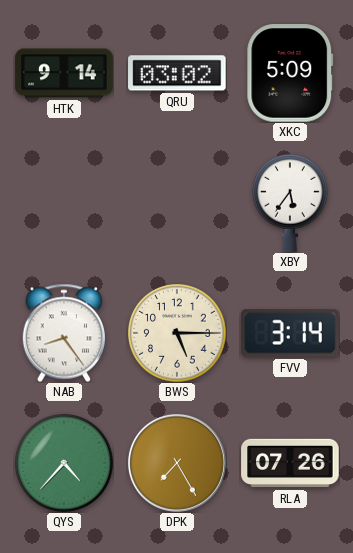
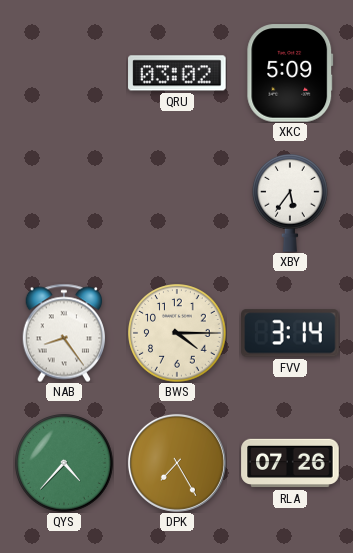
HTK: 9:14 -> none (64, 73)
BWS: 5:15 -> 4:15 (177, 333)
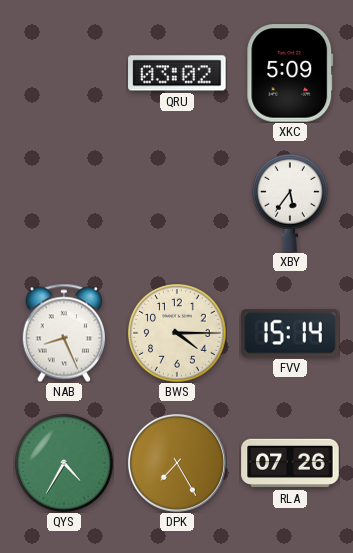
NAB: 8:24 -> 8:26 (63, 333)
FVV: 3:14 -> 15:14 (290, 333)
QYS: 4:37 -> 4:35 (64, 463)
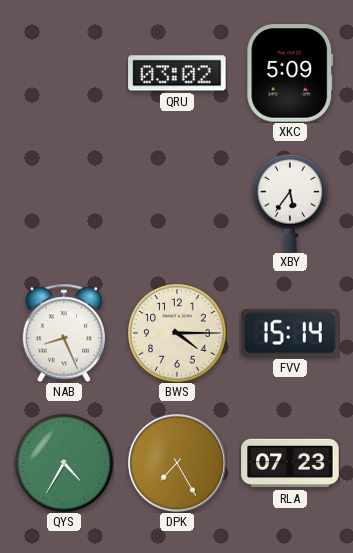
RLA: 07:26 -> 07:23 (290, 463)
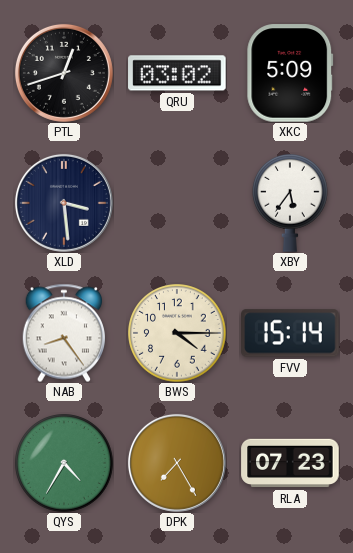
PTL: none -> 12:42 (64, 73)
XLD: none -> 3:29 (64, 203)
NAB: 8:26 -> 8:24 (63, 333)
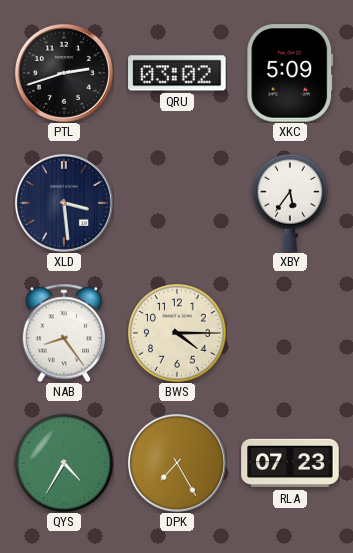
PTL: 12:42 -> 2:42 (64, 73)
FVV: 15:14 -> none (290, 333)
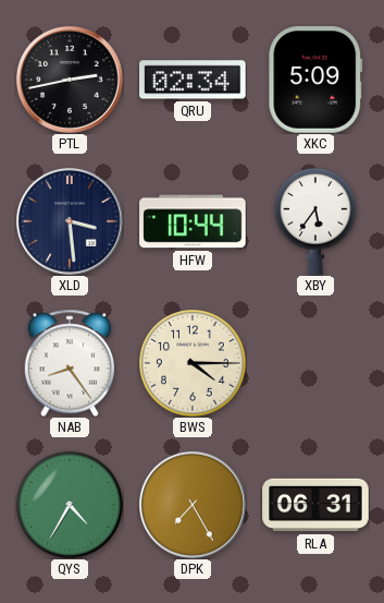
PTL: 2:42 -> 2:43 (70, 80)
QRU: 03:02 -> 02:34 (193, 80)
HFW: none -> 10:44 (193, 221)
RLA: 07:23 -> 06:31 (315, 505)
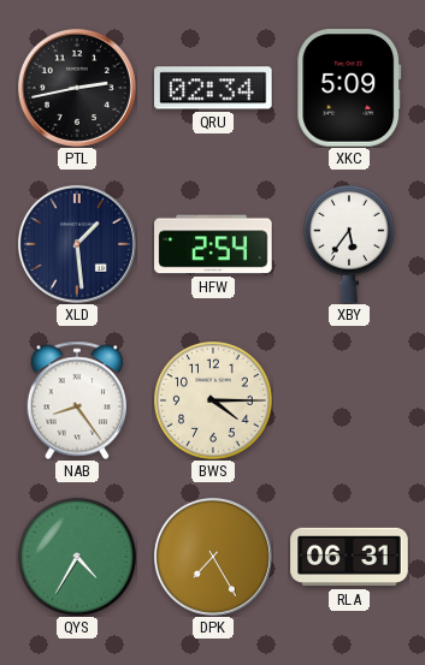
XLD: 3:29 -> 1:29 (77, 244)
HFW: 10:44 -> 2:54 (213, 244)
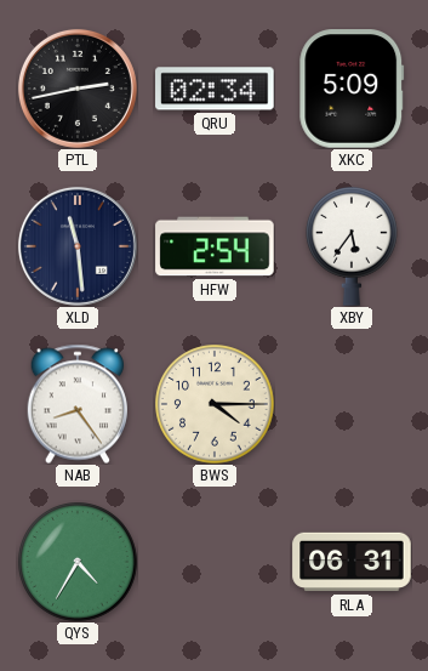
XLD: 1:29 -> 11:29 (78, 246)
DPK: 7:25 -> none (213, 557)
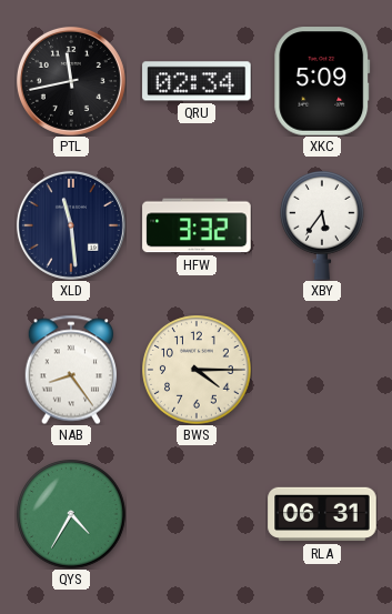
PTL: 2:43 -> 11:43 (71, 81)
HFW: 2:54 -> 3:32 (197, 225)
